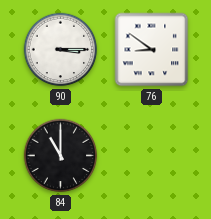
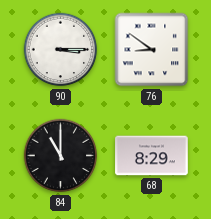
68: none -> 8:29 (152, 156)
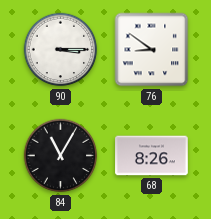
84: 11:00 -> 11:05 (61, 156)
68: 8:29 -> 8:26 (152, 156)
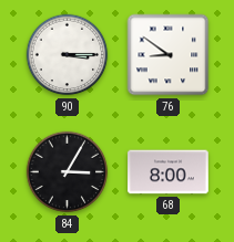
84: 11:05 -> 3:05 (68, 172)
68: 8:26 -> 8:00 (169, 172)
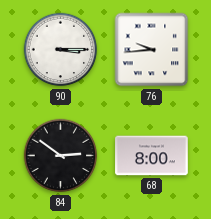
76: 8:51 -> 9:44 (152, 50)
84: 3:05 -> 2:51 (61, 156)
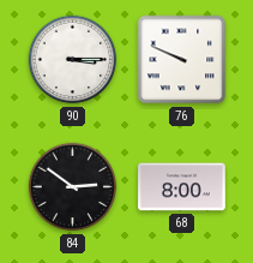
76: 9:44 -> 9:49 (182, 60)
